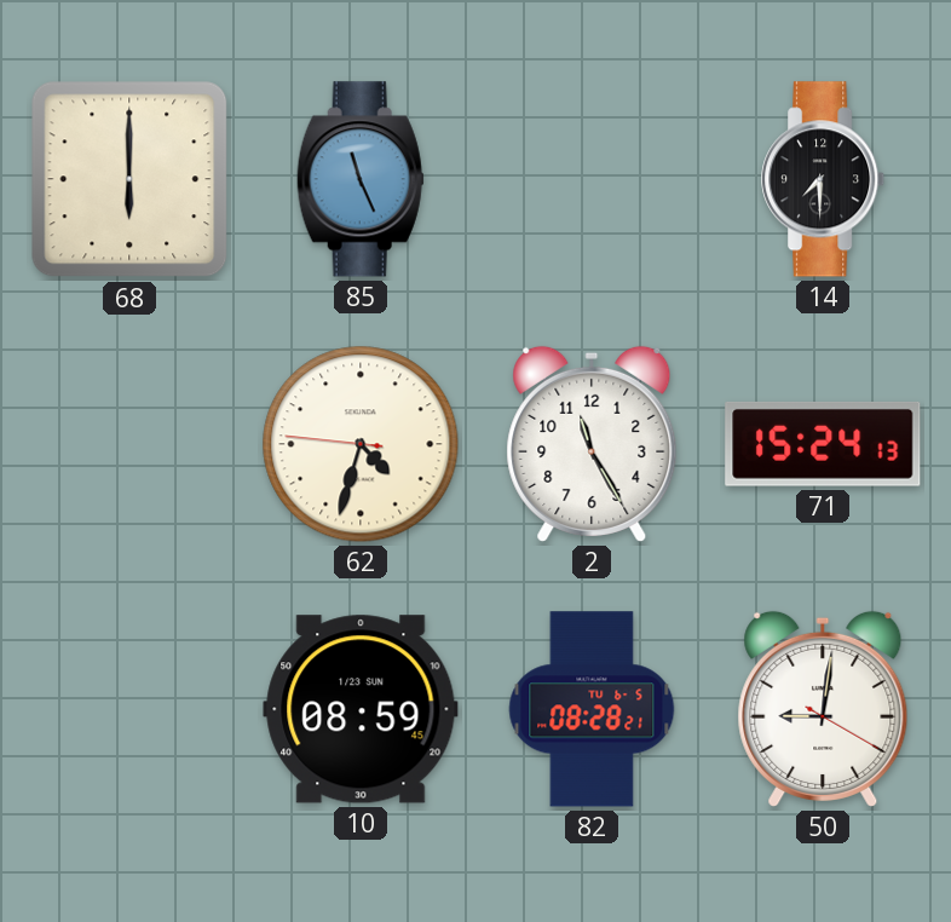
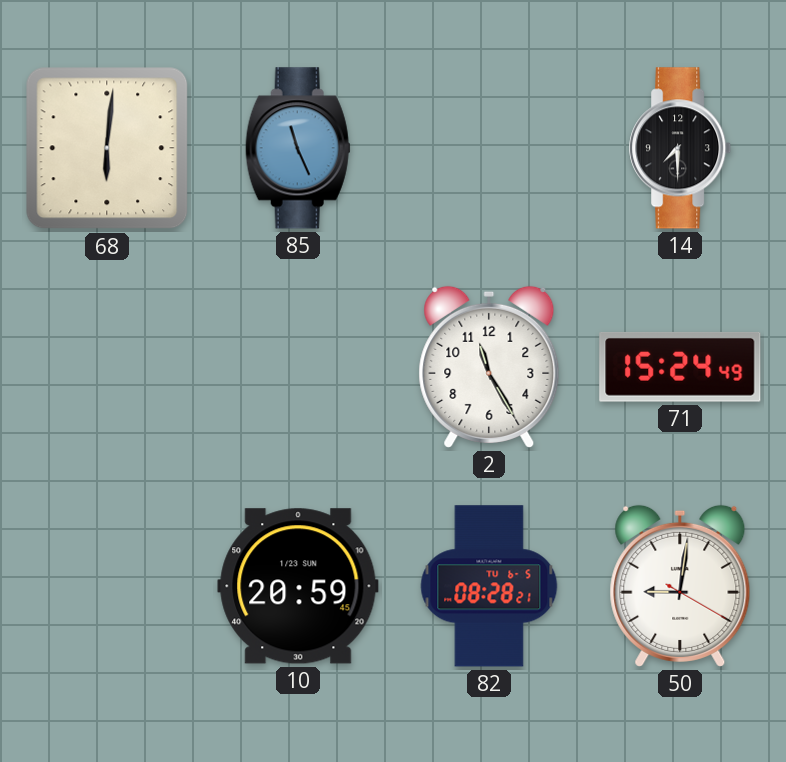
68: 6:00 -> 6:01 (107, 148)
62: 4:32 -> none (361, 444)
71: 15:24:13 -> 15:24:49 (680, 367)
10: 08:59 -> 20:59 (298, 586)
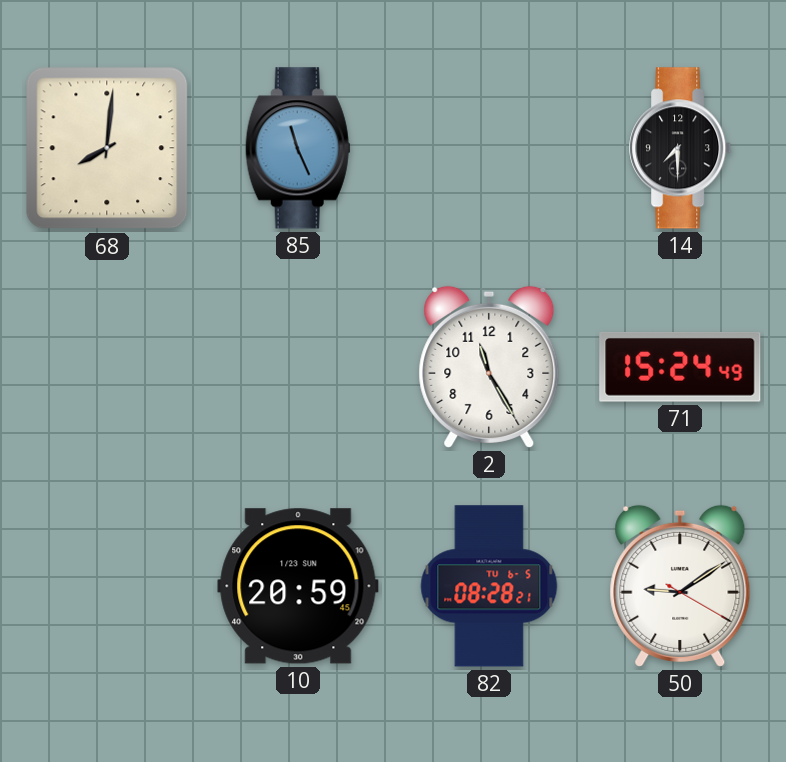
68: 6:01 -> 8:01 (107, 148)
50: 9:01 -> 9:09 (680, 586)
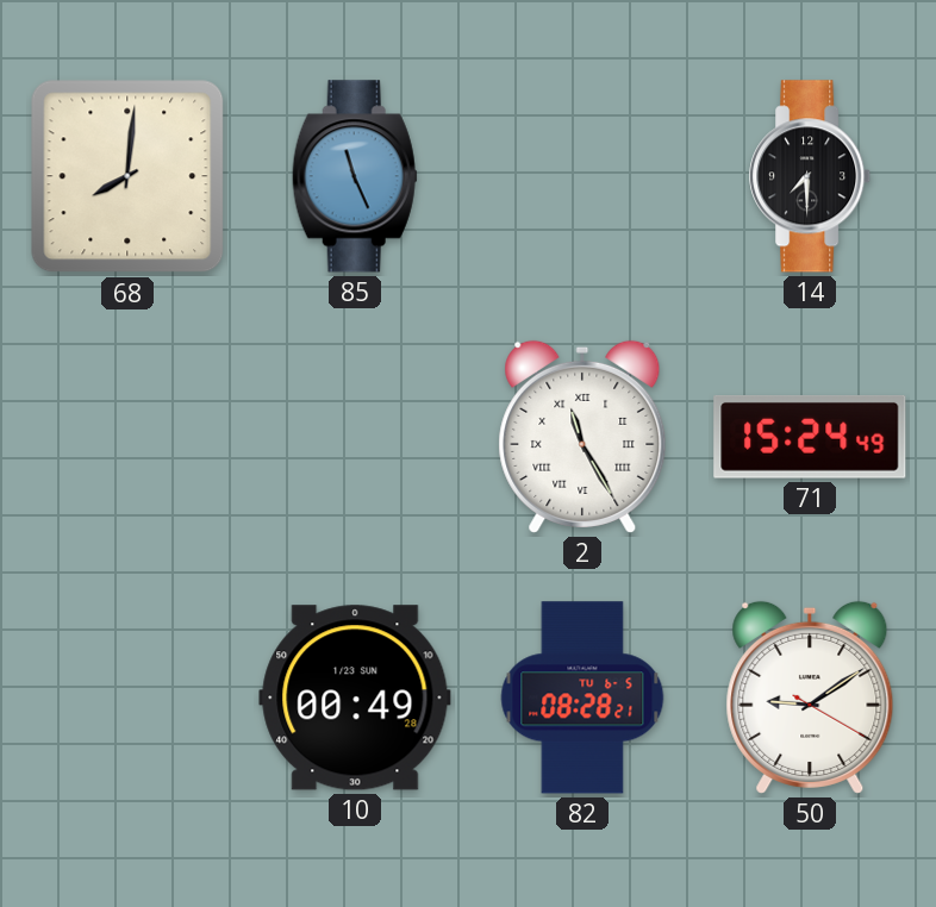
2 numerals: Arabic -> Roman (582, 437)
10: 20:59 -> 00:49 (355, 698)
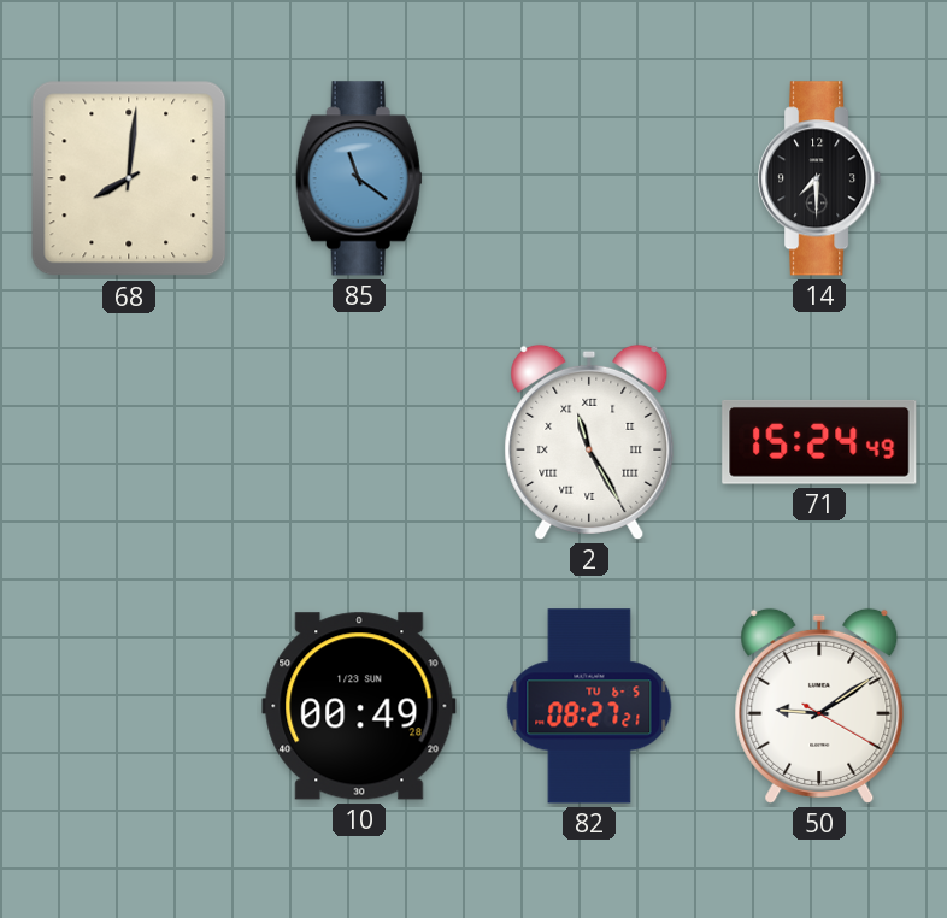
85: 11:26 -> 11:21 (359, 178)
82: 08:28 -> 08:27 (589, 706)
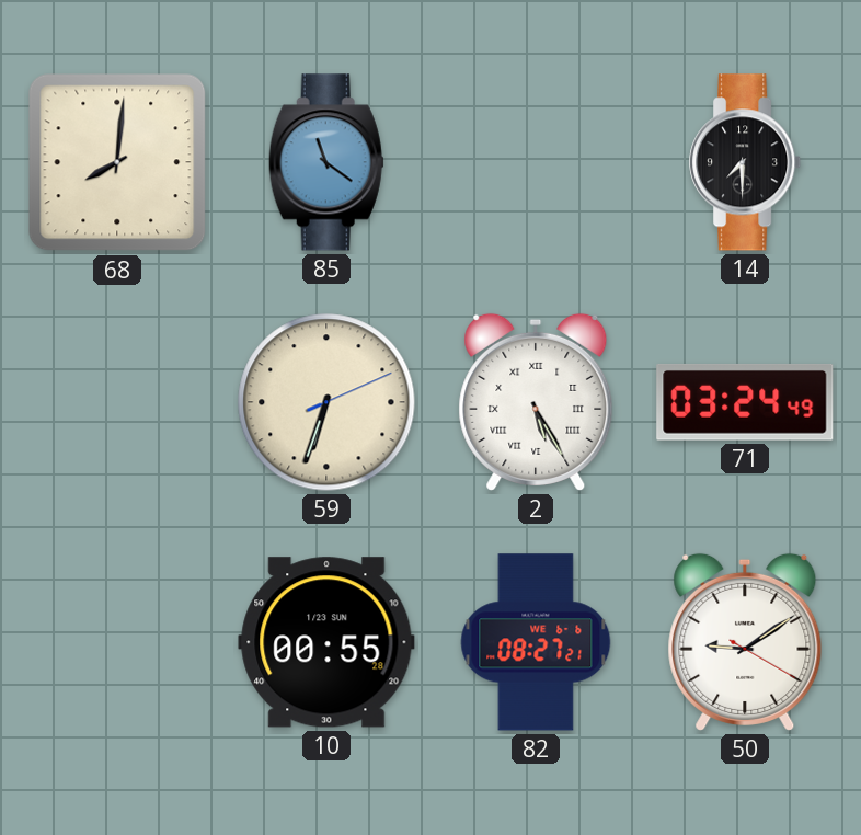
59: none -> 6:33 (326, 402)
2: 11:25 -> 5:25 (536, 402)
71: 15:24 -> 03:24 (745, 402)
10: 00:49 -> 00:55 (326, 642)
82 date: TU 6-5 -> WE 6-6 (536, 642)
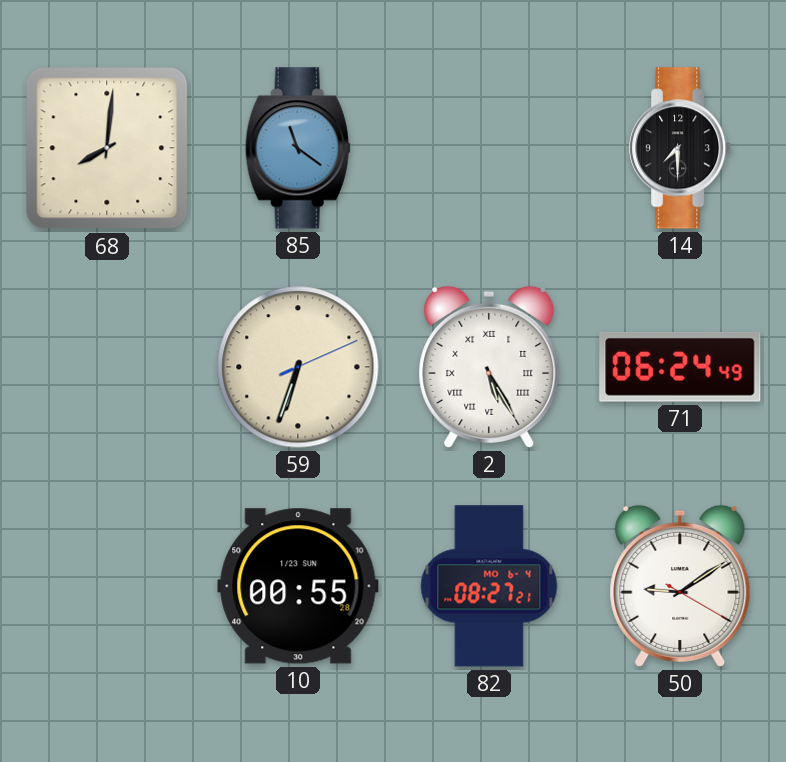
71: 03:24 -> 06:24 (680, 367)
82 date: WE 6-6 -> MO 6-4 (489, 586)
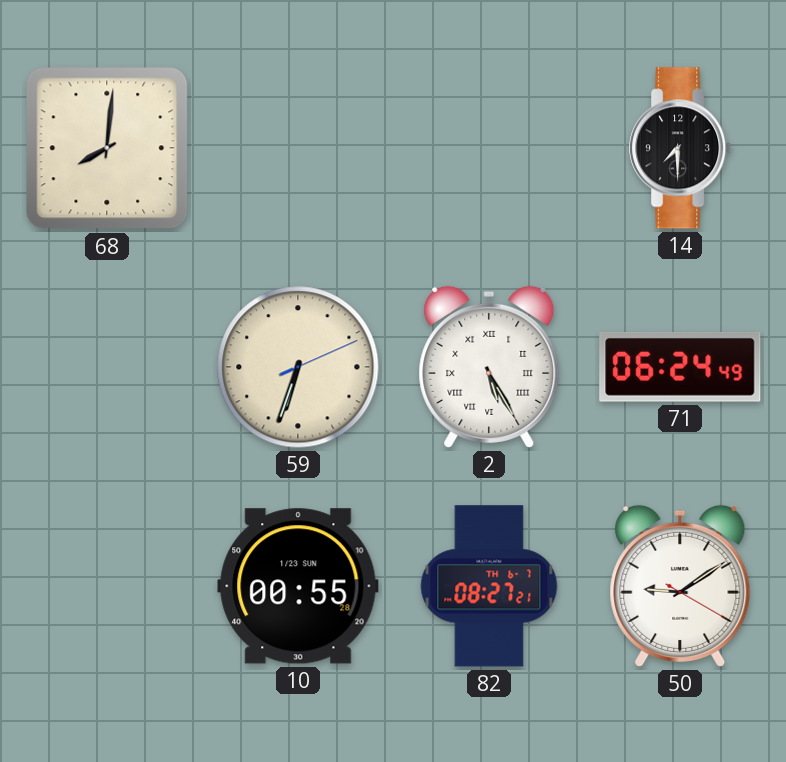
85: 11:21 -> none (298, 148)
82 date: MO 6-4 -> TH 6-7 (489, 586)
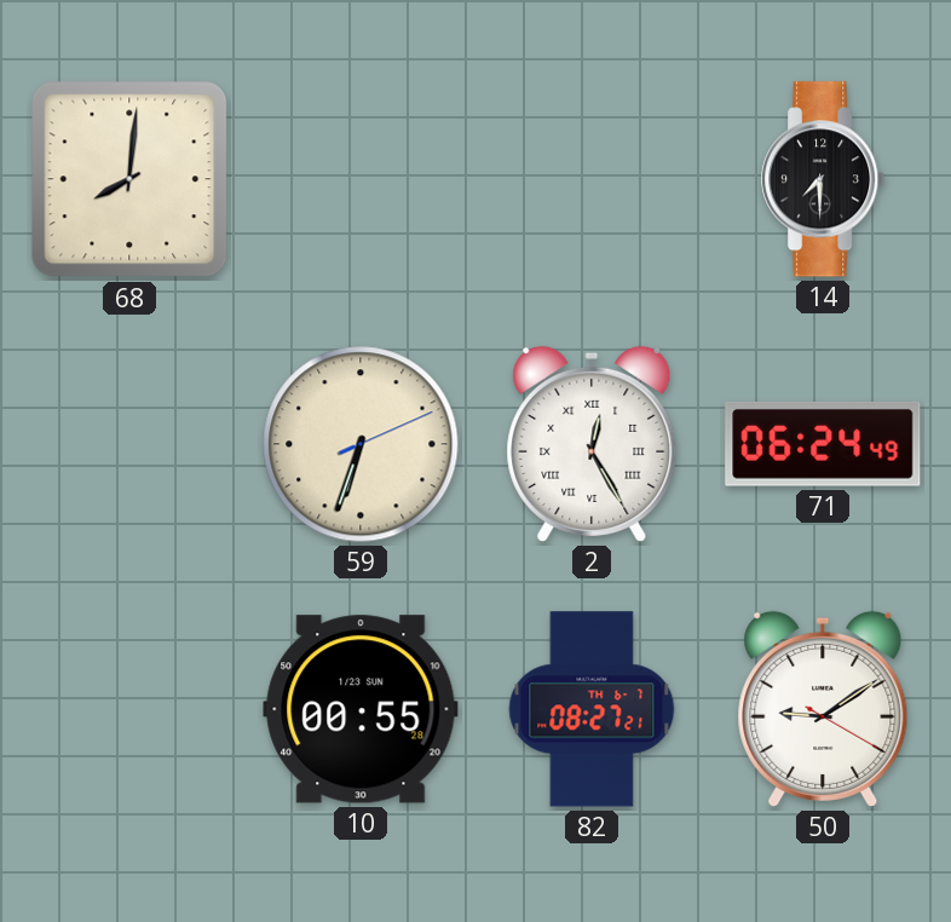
2: 5:25 -> 12:25 (592, 444)
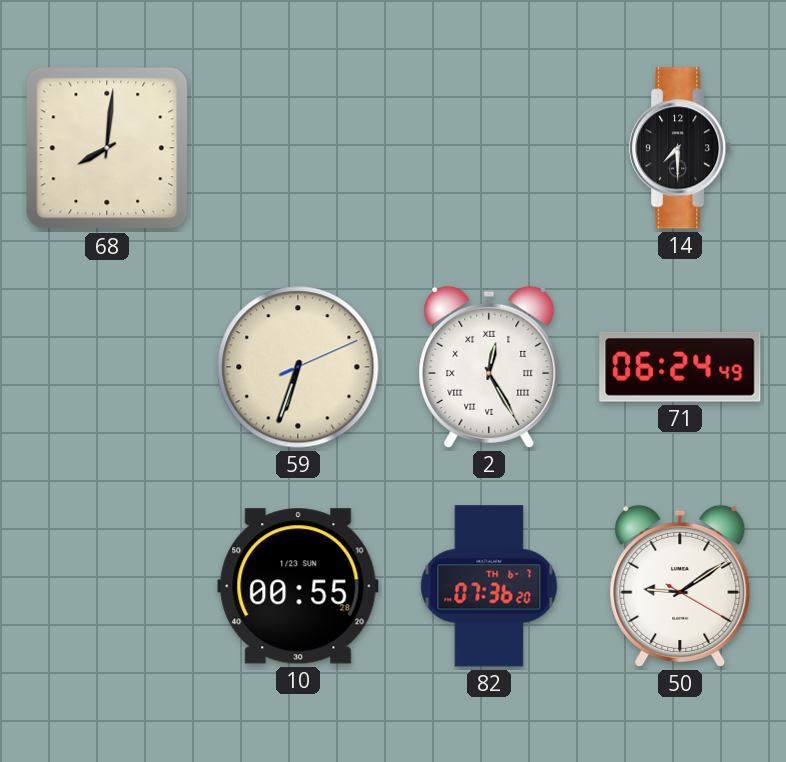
82: 08:27 -> 07:36 (489, 586)
